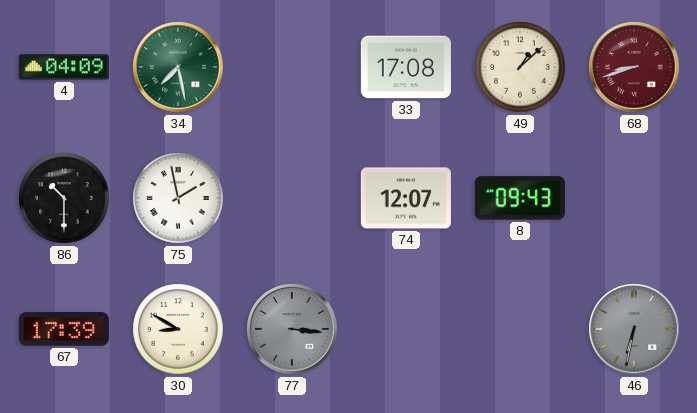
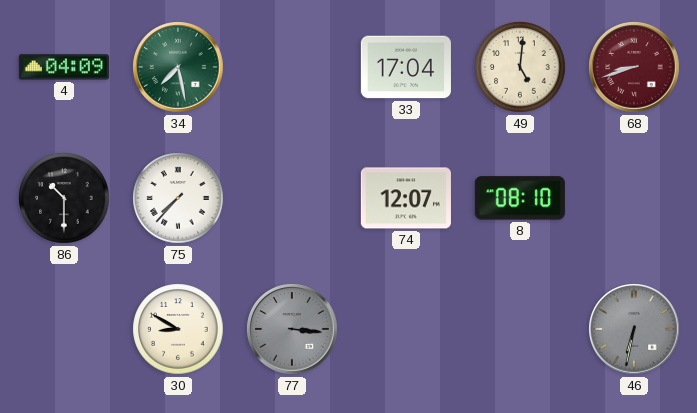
33: 17:08 -> 17:04 (406, 67)
49: 1:08 -> 5:01 (520, 67)
75: 1:58 -> 7:37 (178, 198)
8: 09:43 -> 08:10 (520, 198)
67: 17:39 -> none (64, 329)
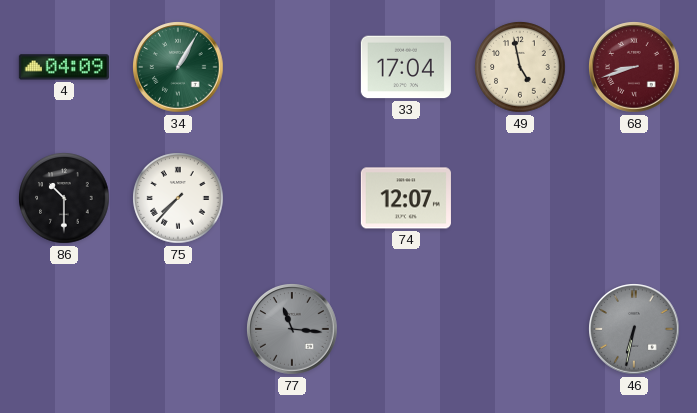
34: 7:28 -> 1:05 (178, 67)
49: 5:01 -> 4:58 (520, 67)
8: 08:10 -> none (520, 198)
30: 8:50 -> none (178, 329)
77: 3:16 -> 11:16 (292, 329)
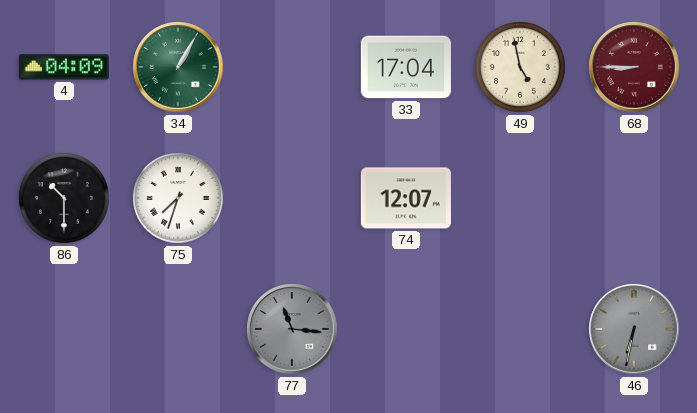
68: 8:42 -> 8:45 (634, 67)
75: 7:37 -> 7:33 (178, 198)
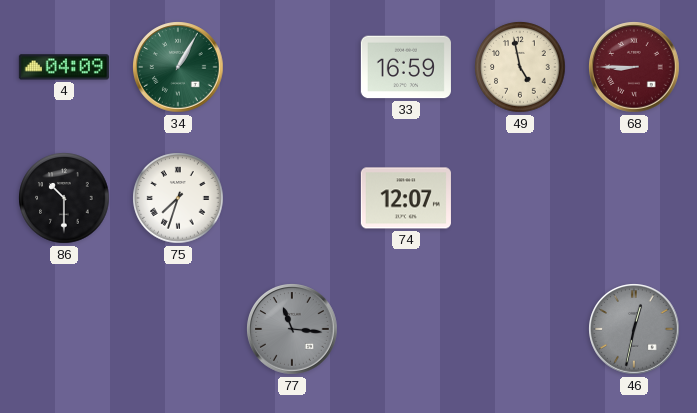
33: 17:04 -> 16:59 (406, 67)
46: 6:32 -> 12:32 (634, 329)
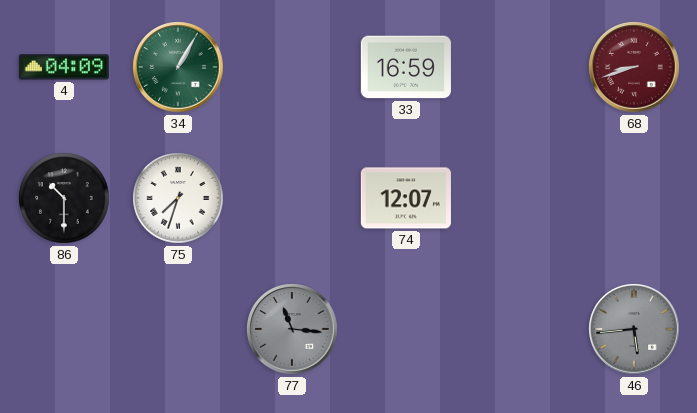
49: 4:58 -> none (520, 67)
68: 8:45 -> 8:42 (634, 67)
46: 12:32 -> 5:44 (634, 329)
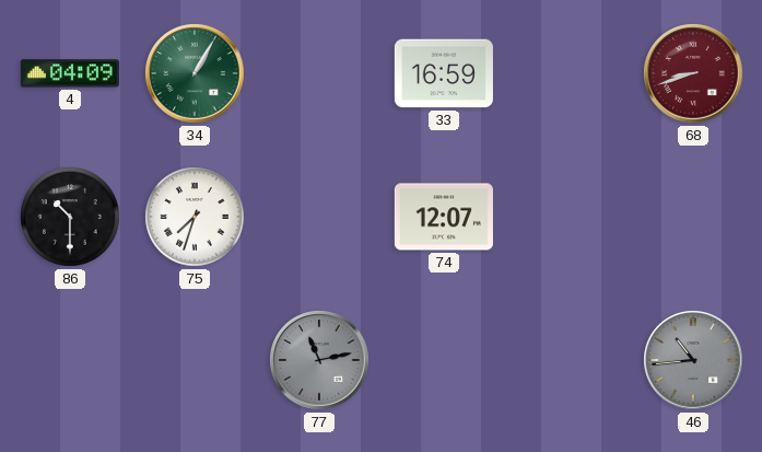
77: 11:16 -> 11:13 (319, 360)
46: 5:44 -> 10:44 (693, 360)
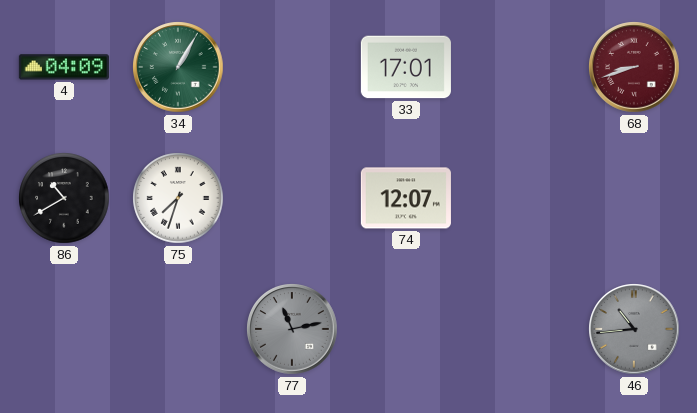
33: 16:59 -> 17:01 (406, 67)
86: 10:30 -> 10:40 (64, 198)
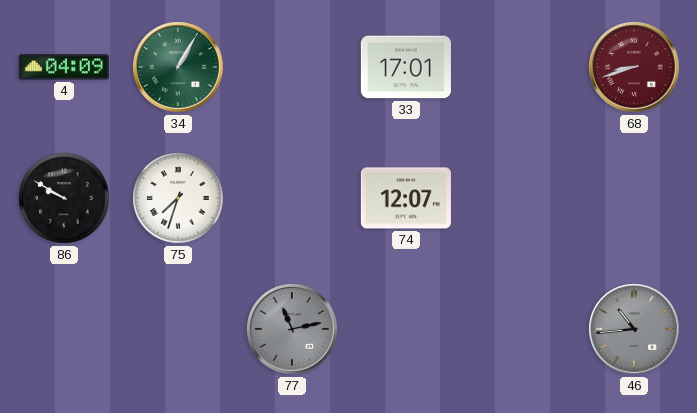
86: 10:40 -> 9:50 (64, 198)
